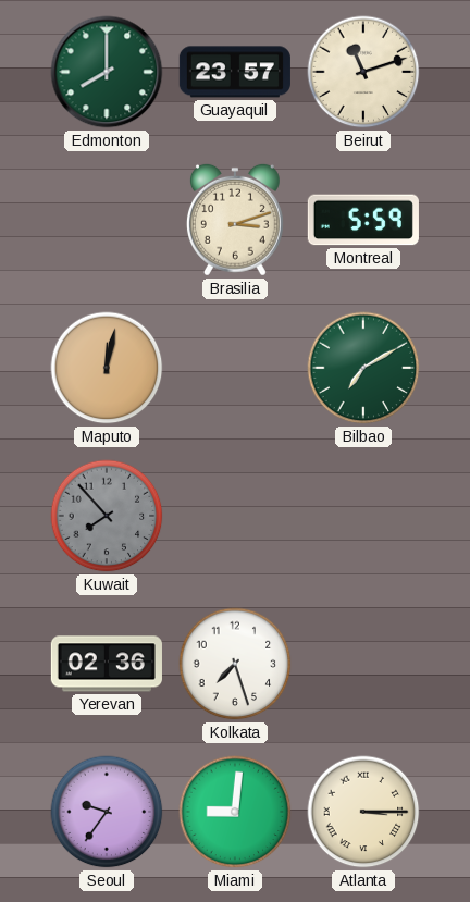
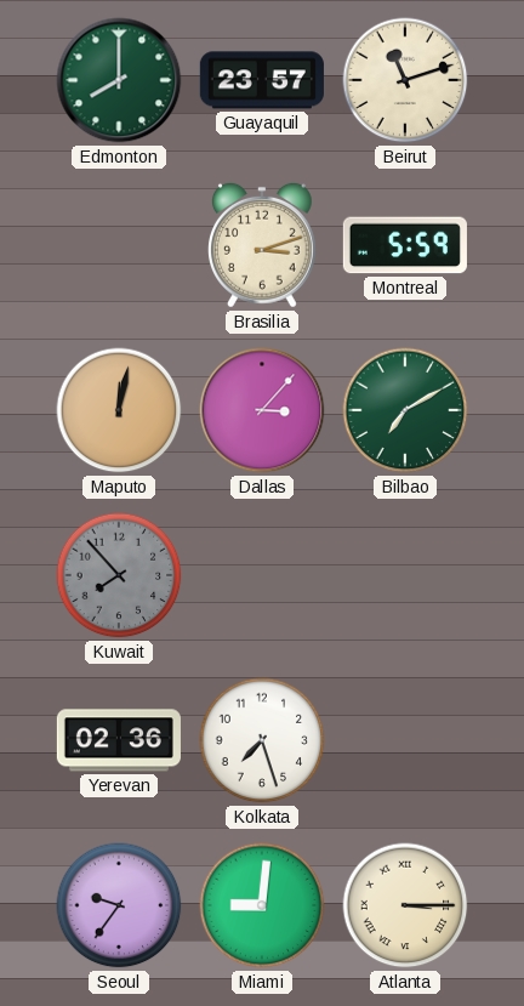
Dallas: none -> 3:07 (262, 410)
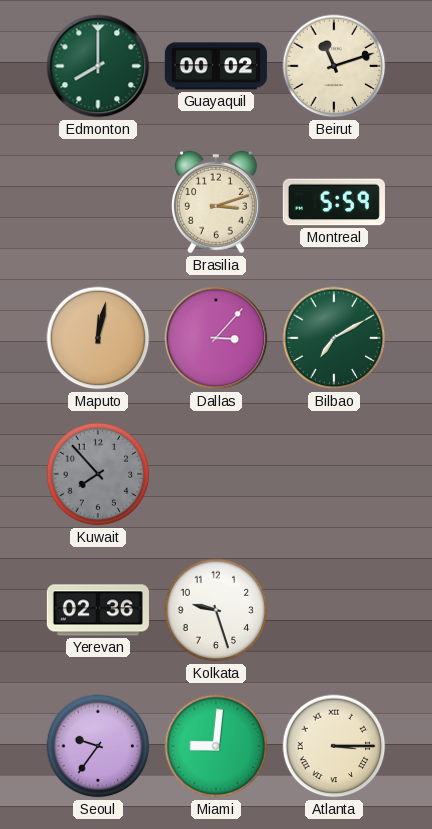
Guayaquil: 23:57 -> 00:02 (216, 66)
Kolkata: 7:27 -> 9:27 (216, 610)
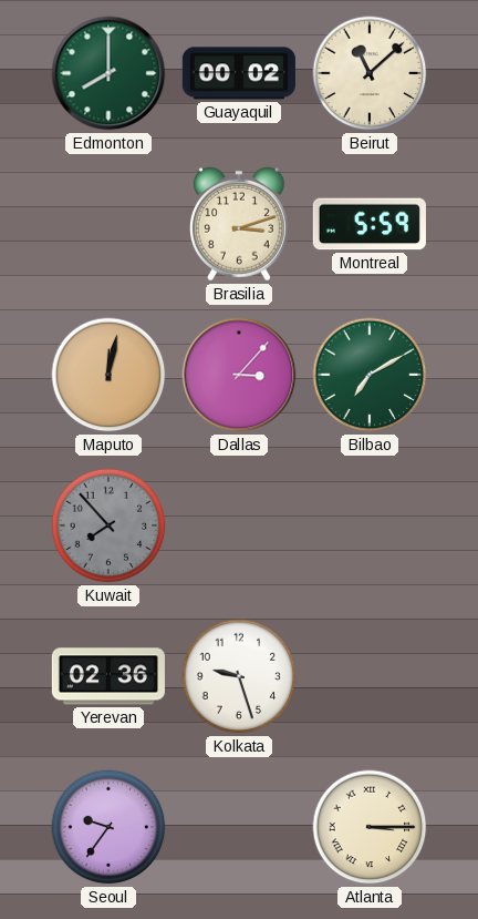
Beirut: 11:12 -> 11:08 (370, 73)
Miami: 9:01 -> none (216, 746)
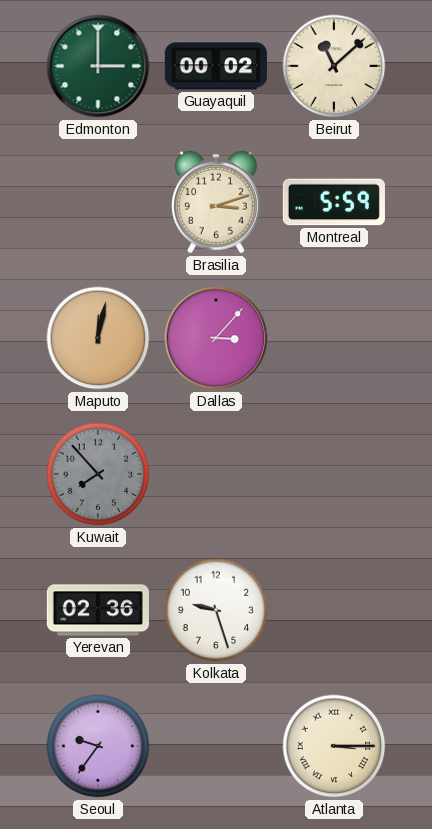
Edmonton: 8:00 -> 3:00 (98, 66)
Bilbao: 7:10 -> none (370, 375)
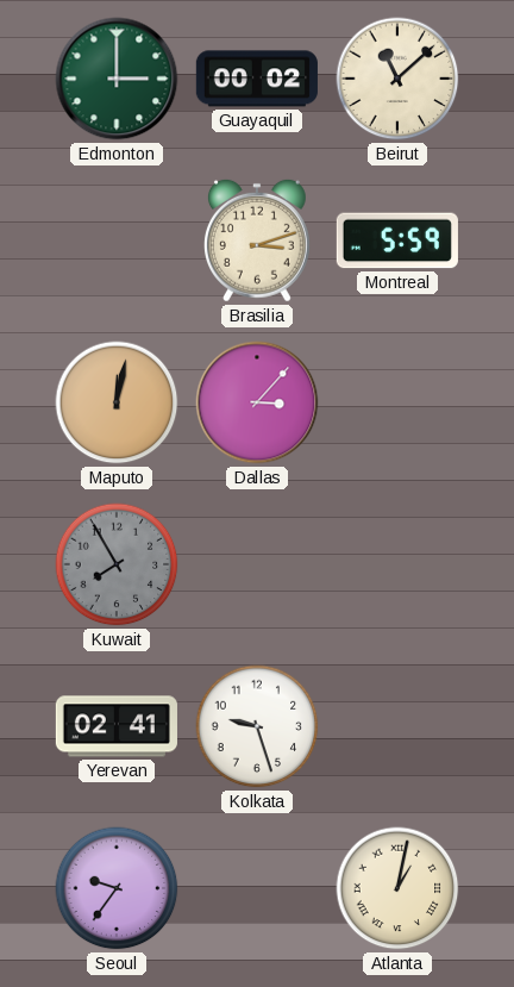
Kuwait: 7:53 -> 7:55 (117, 564)
Yerevan: 02:36 -> 02:41 (117, 726)
Atlanta: 3:15 -> 1:02 (397, 888)
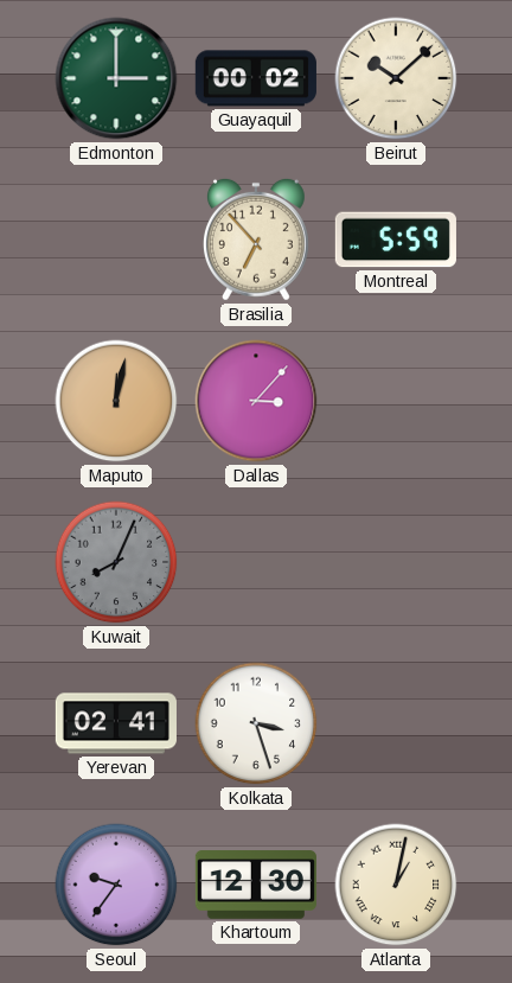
Beirut: 11:08 -> 10:08 (396, 78)
Brasilia: 3:12 -> 6:53 (256, 240)
Kuwait: 7:55 -> 8:04 (116, 562)
Kolkata: 9:27 -> 3:27 (256, 723)
Khartoum: none -> 12:30 (256, 885)
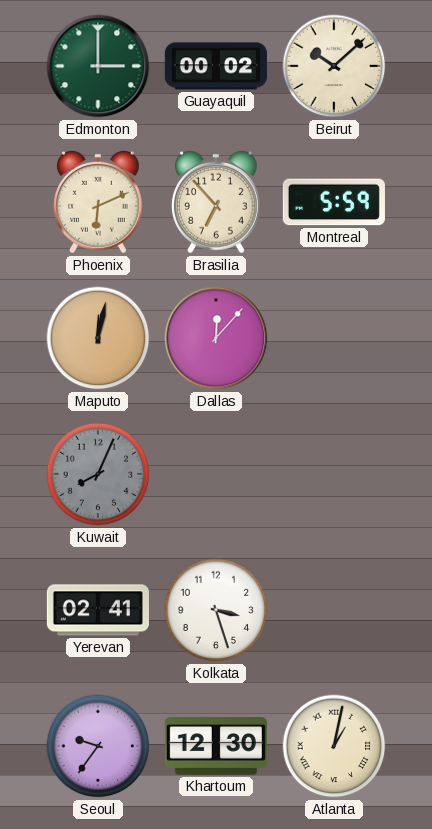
Phoenix: none -> 6:11 (98, 202)
Dallas: 3:07 -> 12:07 (216, 338)
